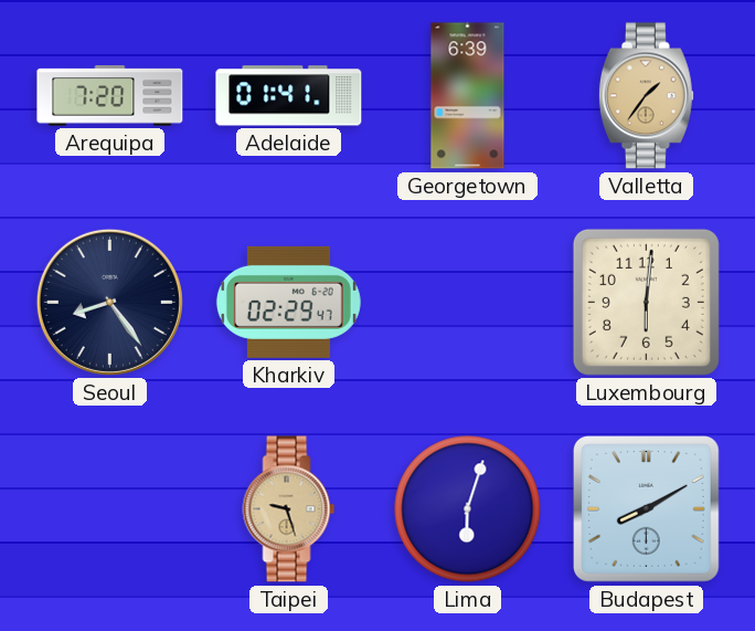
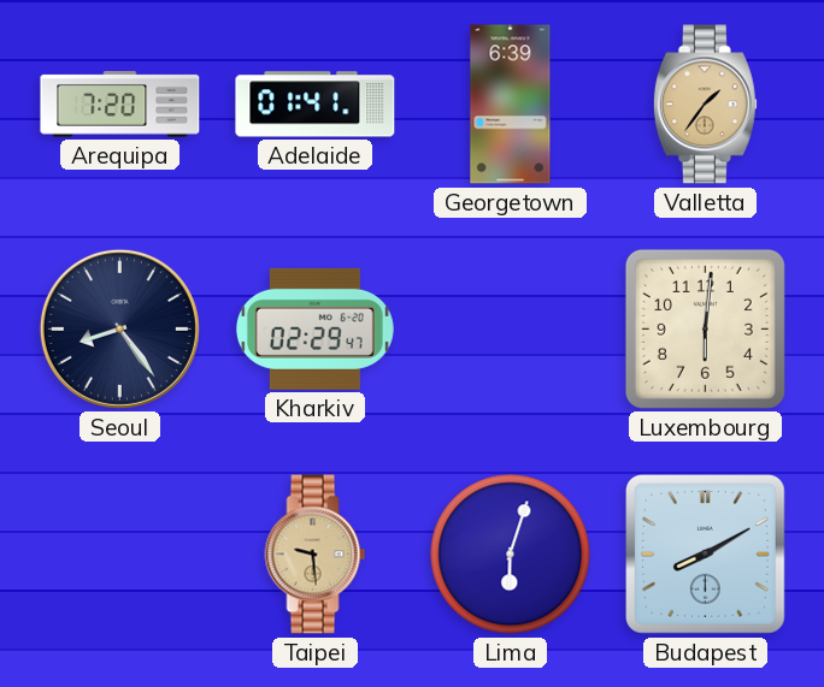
Taipei: 9:27 -> 9:29 (316, 555)
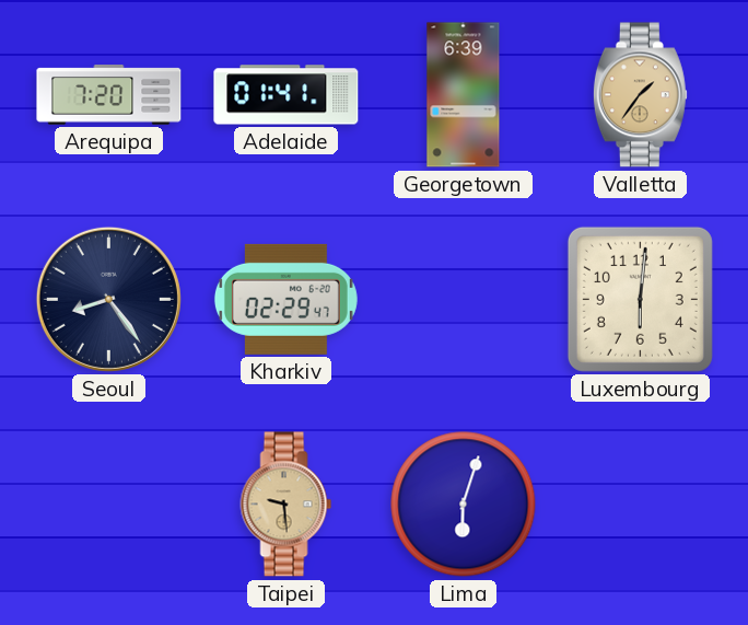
Budapest: 8:10 -> none (705, 553)
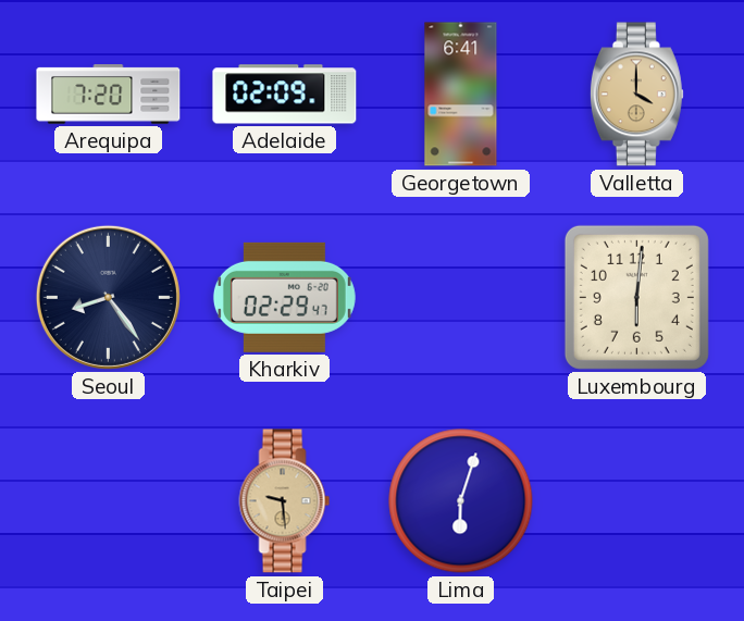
Adelaide: 01:41 -> 02:09 (285, 95)
Georgetown: 6:39 -> 6:41 (461, 95)
Valletta: 1:36 -> 4:00 (636, 95)
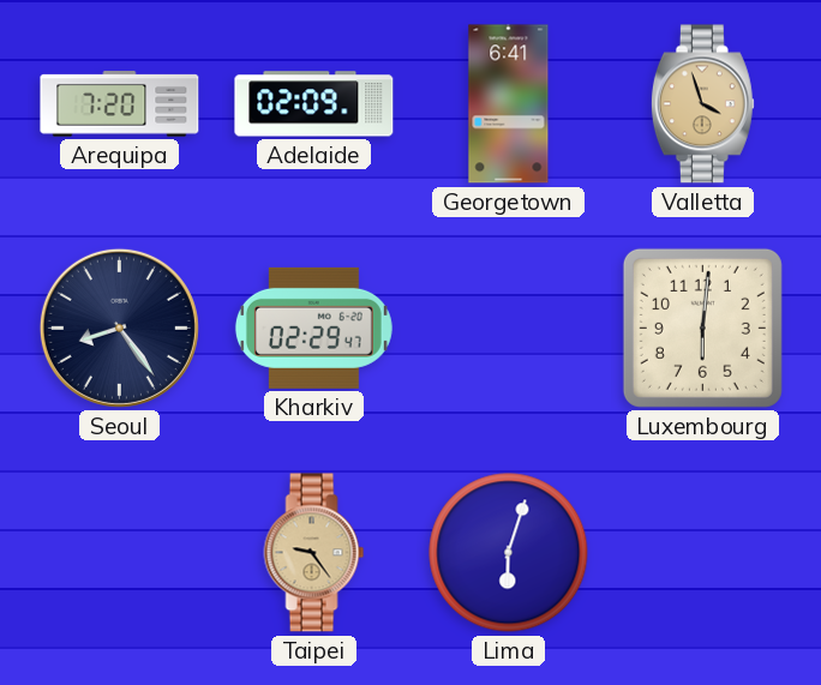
Valletta: 4:00 -> 3:57 (702, 104)
Taipei: 9:29 -> 9:24 (314, 553)
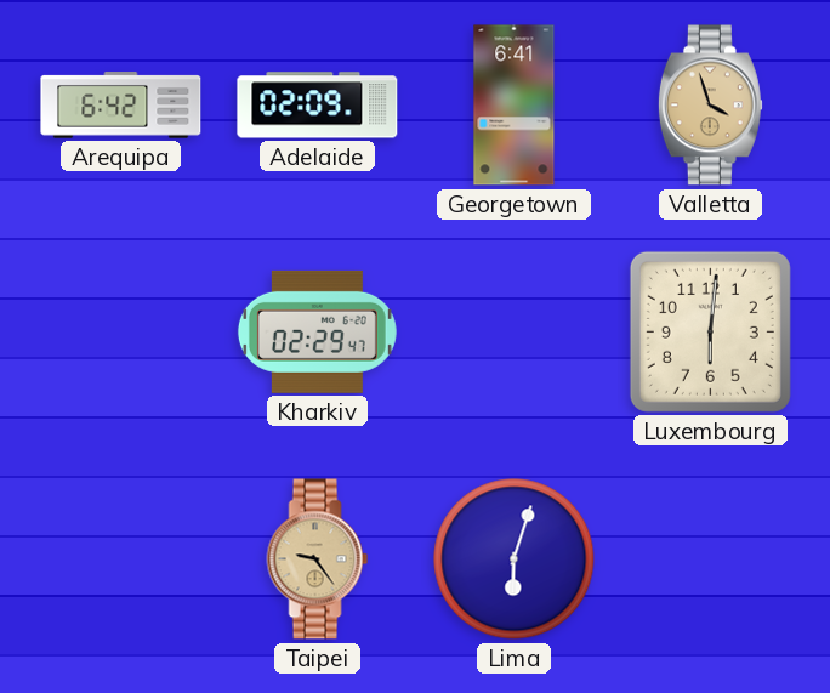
Arequipa: 7:20 -> 6:42 (121, 106)
Seoul: 8:24 -> none (119, 328)
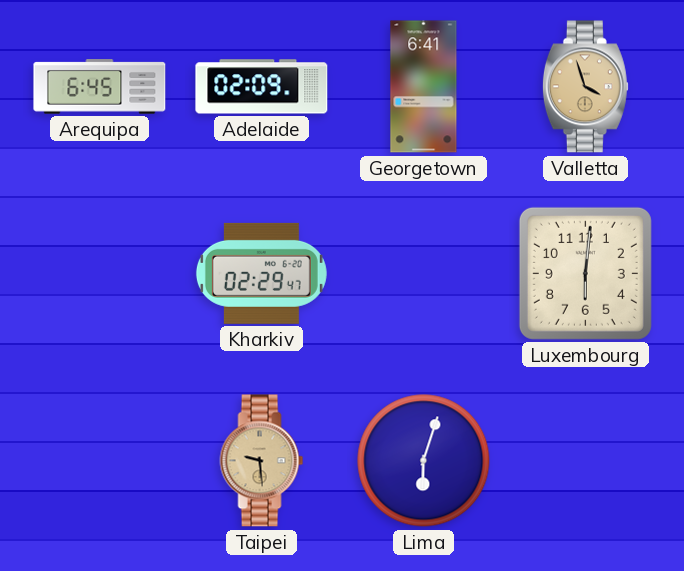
Arequipa: 6:42 -> 6:45 (100, 87)
Taipei: 9:24 -> 9:29 (262, 461)
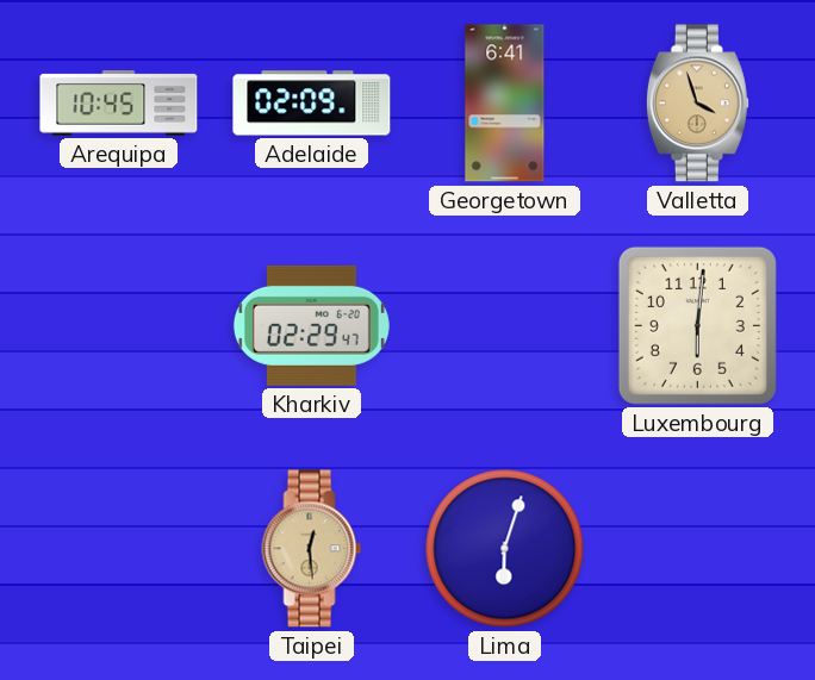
Arequipa: 6:45 -> 10:45 (119, 104)
Taipei: 9:29 -> 12:29 (312, 549)
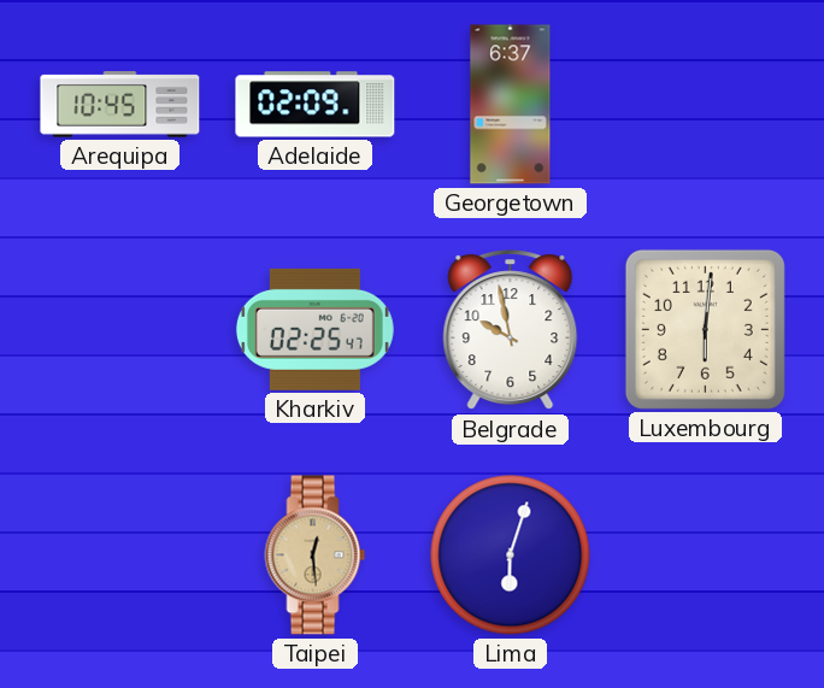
Georgetown: 6:41 -> 6:37 (511, 105)
Valletta: 3:57 -> none (697, 104)
Kharkiv: 02:29 -> 02:25 (314, 329)
Belgrade: none -> 9:58 (511, 330)
